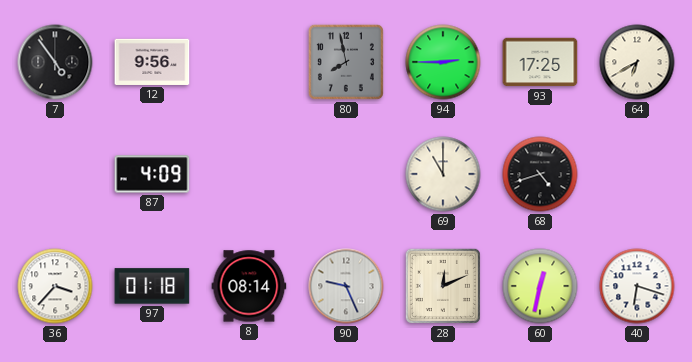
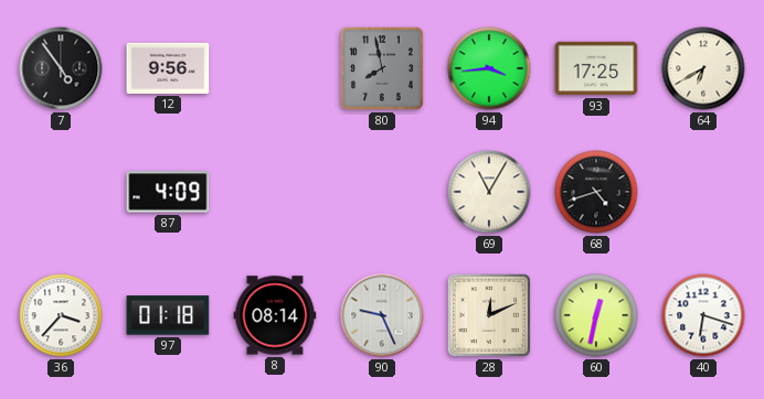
94: 2:45 -> 3:44 (489, 68)
69: 11:00 -> 11:05 (489, 192)
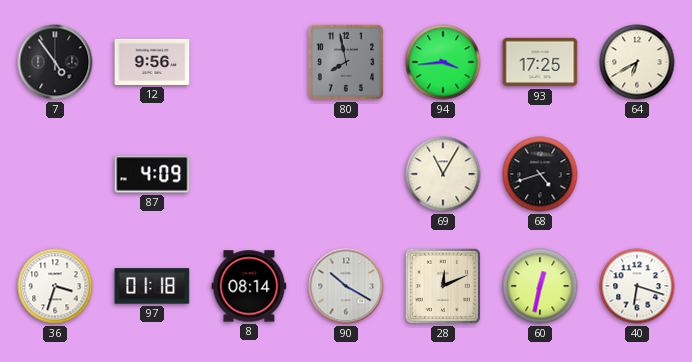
36: 3:37 -> 3:33 (55, 286)
90: 9:26 -> 10:20 (346, 286)
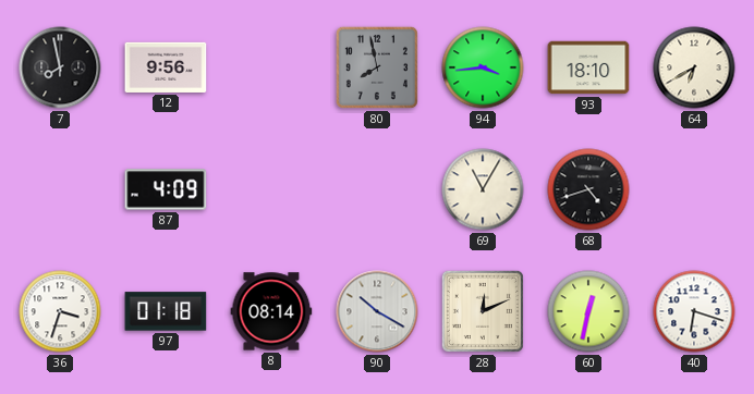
7: 4:54 -> 7:58 (60, 67)
93: 17:25 -> 18:10 (588, 67)
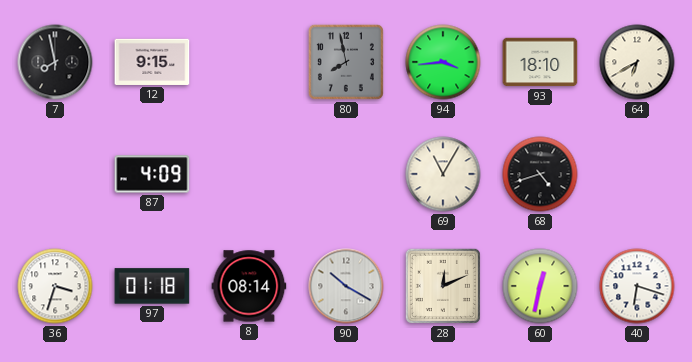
12: 9:56 -> 9:15 (152, 62)
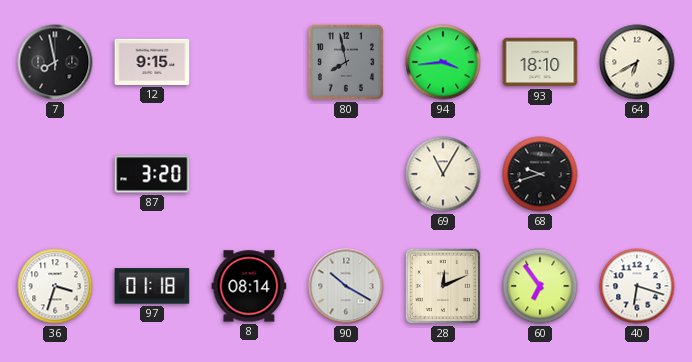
87: 4:09 -> 3:20 (152, 174)
68: 4:42 -> 9:42 (540, 174)
60: 12:32 -> 6:54 (540, 286)
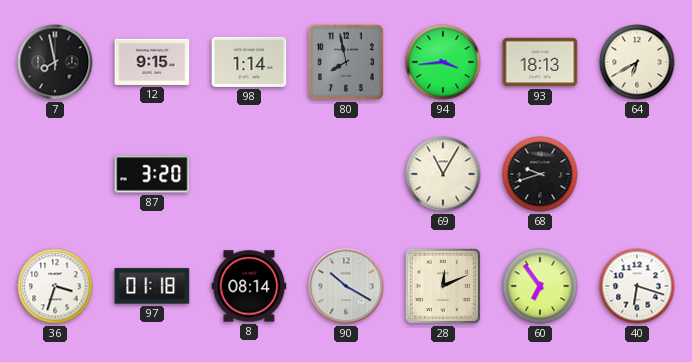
98: none -> 1:14 (249, 62)
93: 18:10 -> 18:13 (540, 62)
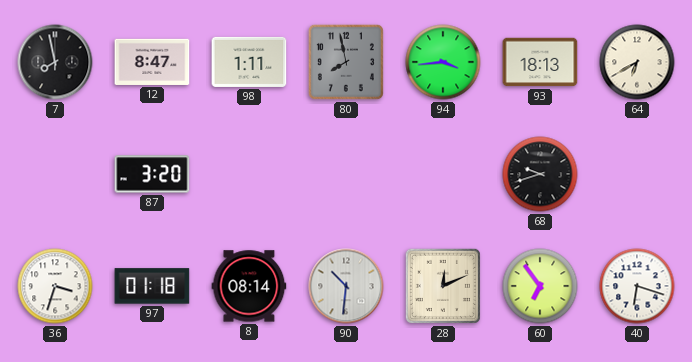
12: 9:15 -> 8:47 (152, 62)
98: 1:14 -> 1:11 (249, 62)
69: 11:05 -> none (443, 174)
90: 10:20 -> 10:31 (346, 286)
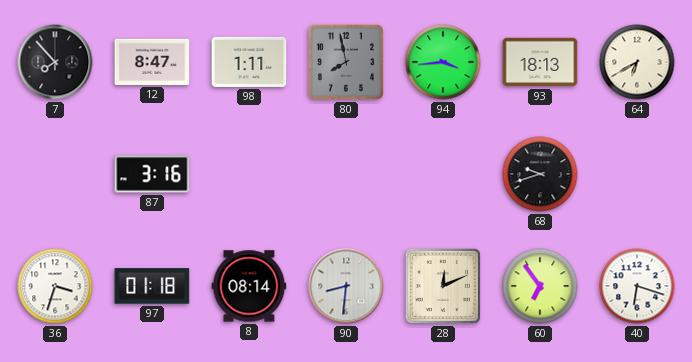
7: 7:58 -> 7:53 (55, 62)
87: 3:20 -> 3:16 (152, 174)
90: 10:31 -> 8:31 (346, 286)
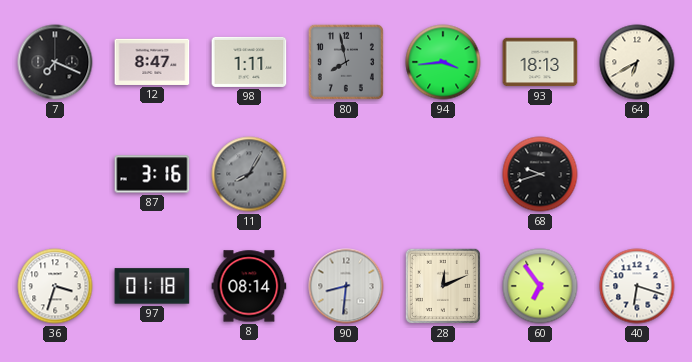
7: 7:53 -> 7:19 (55, 62)
11: none -> 8:05 (249, 174)
